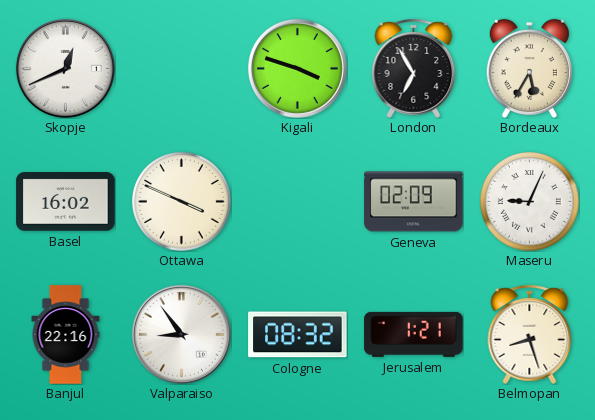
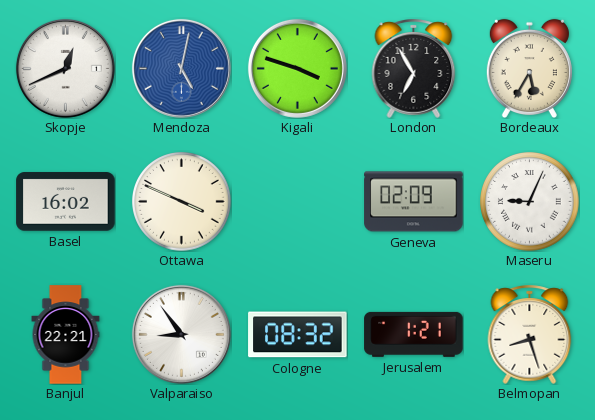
Mendoza: none -> 5:02 (181, 68)
Banjul: 22:16 -> 22:21 (66, 335)
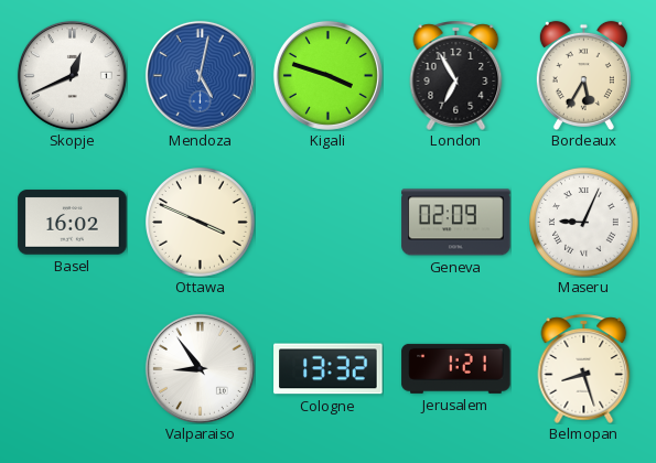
Banjul: 22:21 -> none (66, 335)
Cologne: 08:32 -> 13:32 (329, 369)
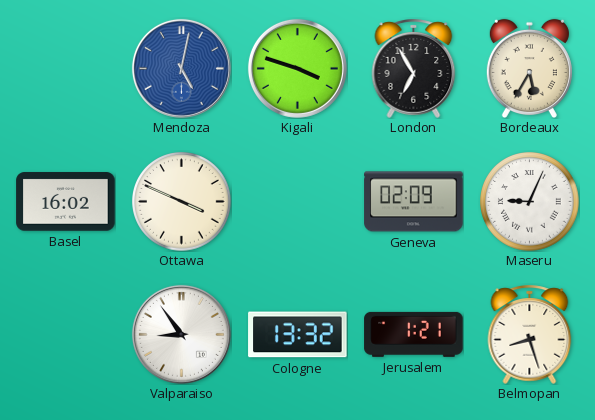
Skopje: 12:41 -> none (72, 75)
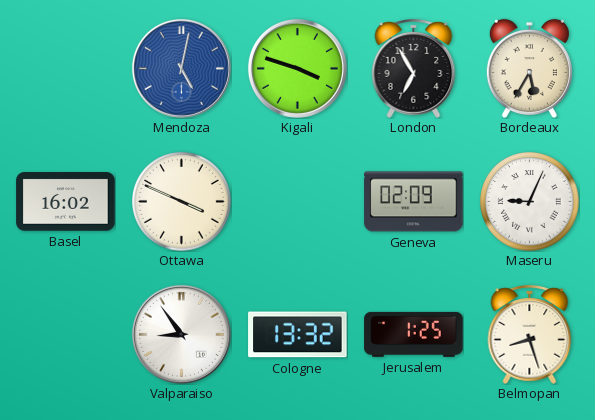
Jerusalem: 1:21 -> 1:25 (414, 334)
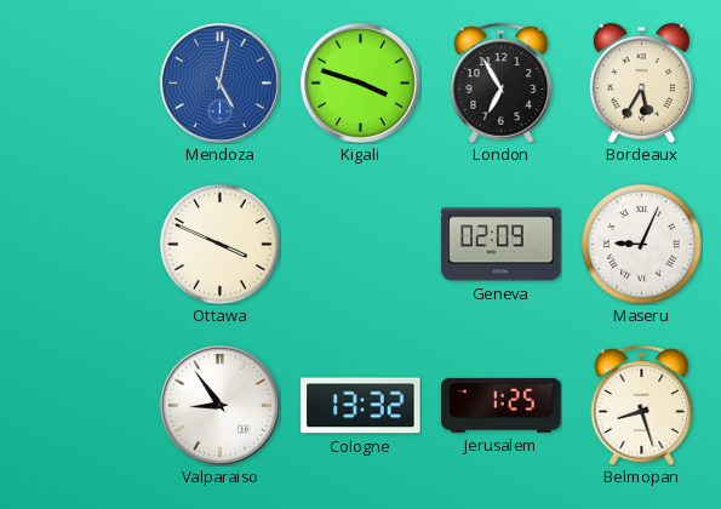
Basel: 16:02 -> none (66, 202)
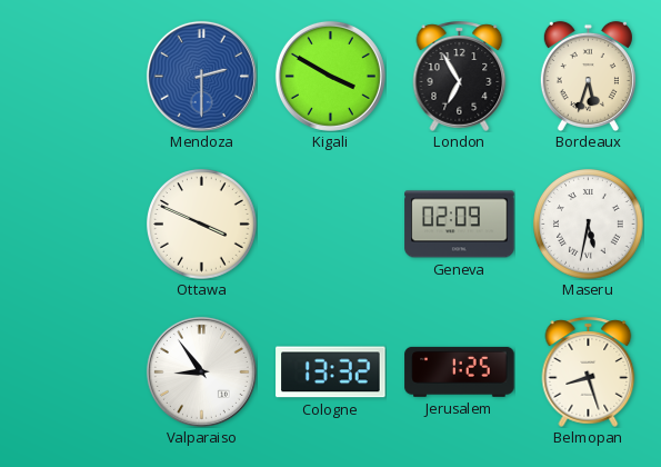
Mendoza: 5:02 -> 2:30 (201, 76)
Kigali: 3:48 -> 3:50 (330, 76)
Bordeaux: 5:35 -> 5:33 (588, 76)
Maseru: 9:04 -> 5:32 (589, 225)
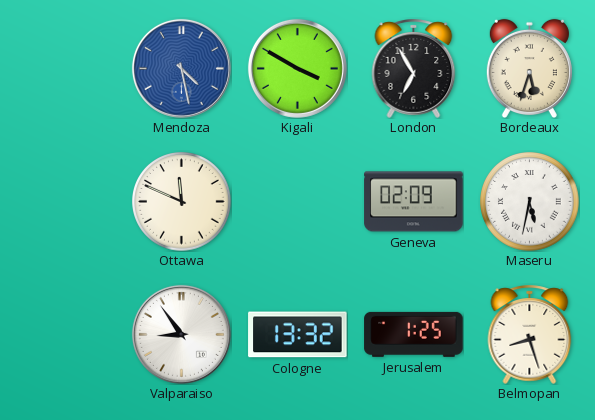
Mendoza: 2:30 -> 4:28 (181, 68)
Ottawa: 3:49 -> 11:49 (182, 202)
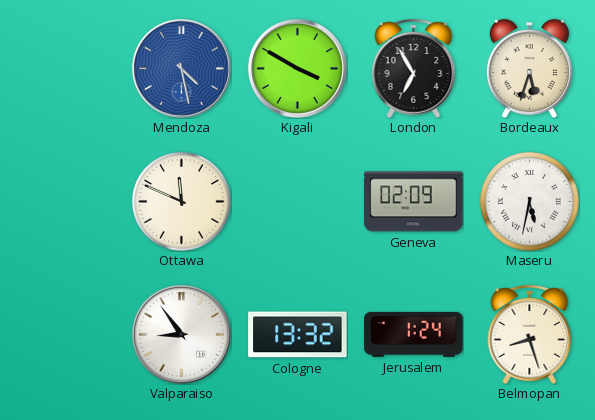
Jerusalem: 1:25 -> 1:24 (414, 334)
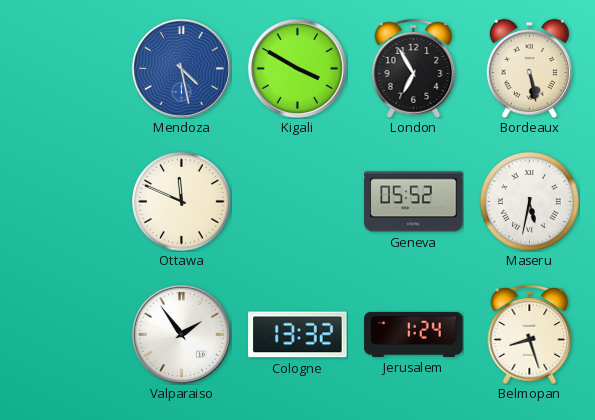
Bordeaux: 5:33 -> 5:28 (529, 68)
Geneva: 02:09 -> 05:52 (414, 202)
Valparaiso: 8:54 -> 1:54 (181, 334)
